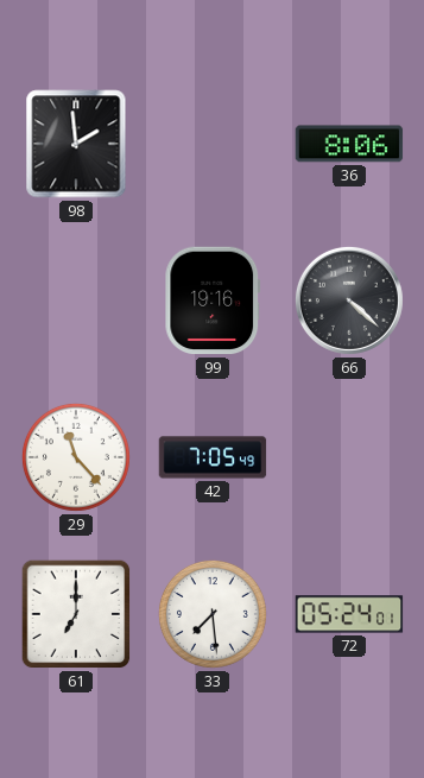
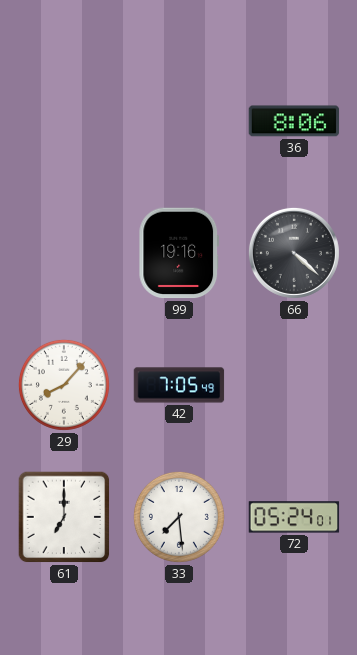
98: 1:59 -> none (76, 144)
29: 11:23 -> 8:07 (64, 385)
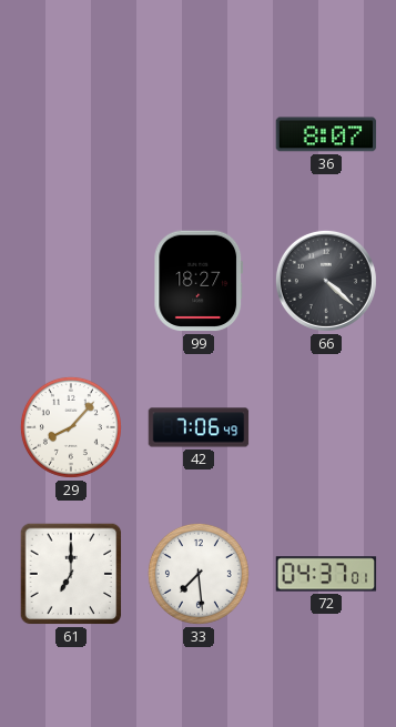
36: 8:06 -> 8:07 (326, 134)
99: 19:16 -> 18:27 (199, 281)
42: 7:05 -> 7:06 (199, 427)
72: 05:24 -> 04:37 (326, 574)
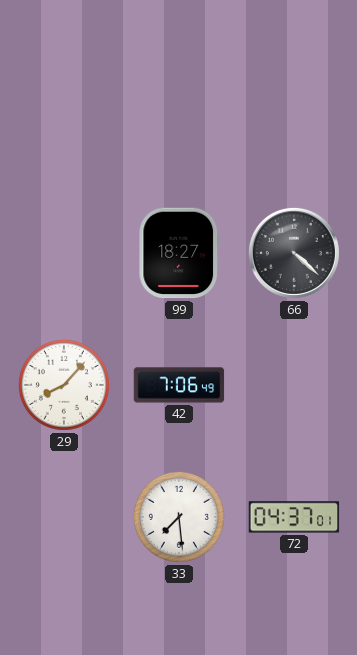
36: 8:07 -> none (326, 134)
61: 7:00 -> none (71, 574)
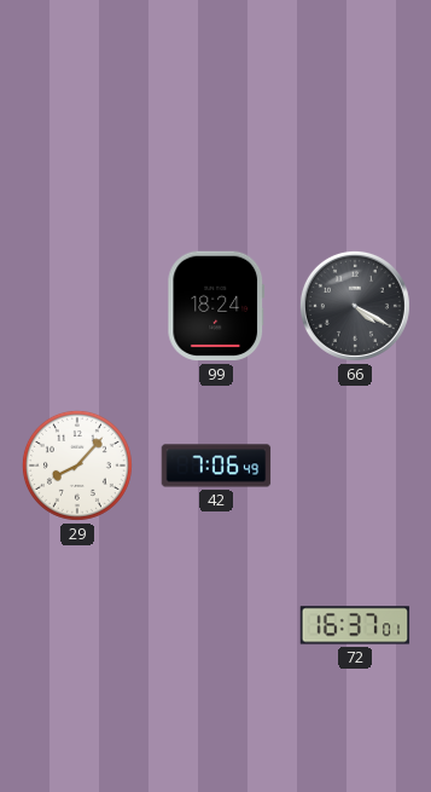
99: 18:27 -> 18:24 (216, 306)
66: 4:22 -> 4:20 (355, 306)
33: 7:29 -> none (179, 517)
72: 04:37 -> 16:37 (355, 625)
